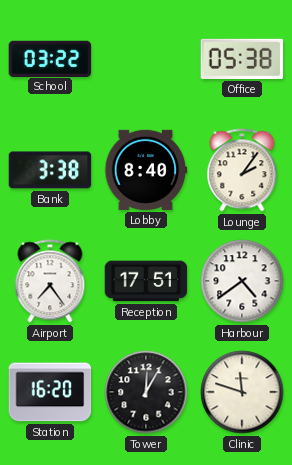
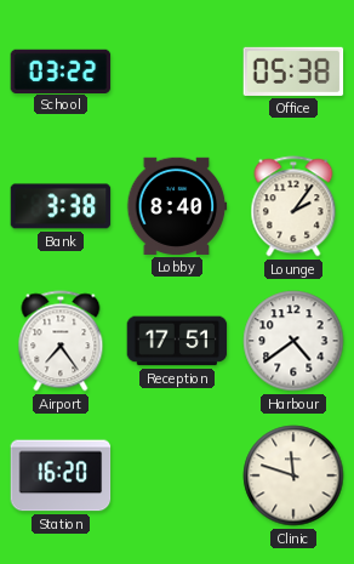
Tower: 12:05 -> none (146, 392)
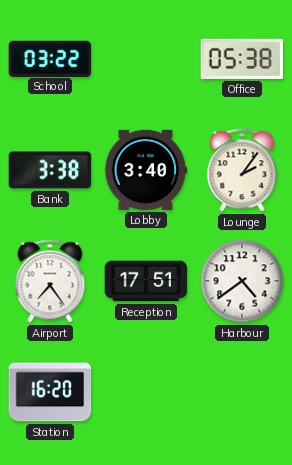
Lobby: 8:40 -> 3:40 (146, 170)
Clinic: 11:48 -> none (293, 475)
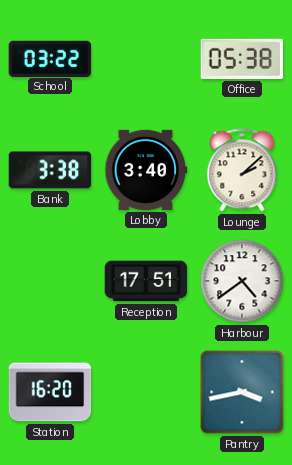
Lounge: 2:06 -> 2:08 (242, 170)
Airport: 7:24 -> none (50, 281)
Pantry: none -> 3:43 (242, 392)
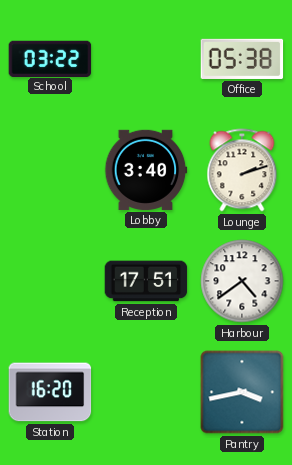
Bank: 3:38 -> none (50, 170)
Lounge: 2:08 -> 2:12 (242, 170)
